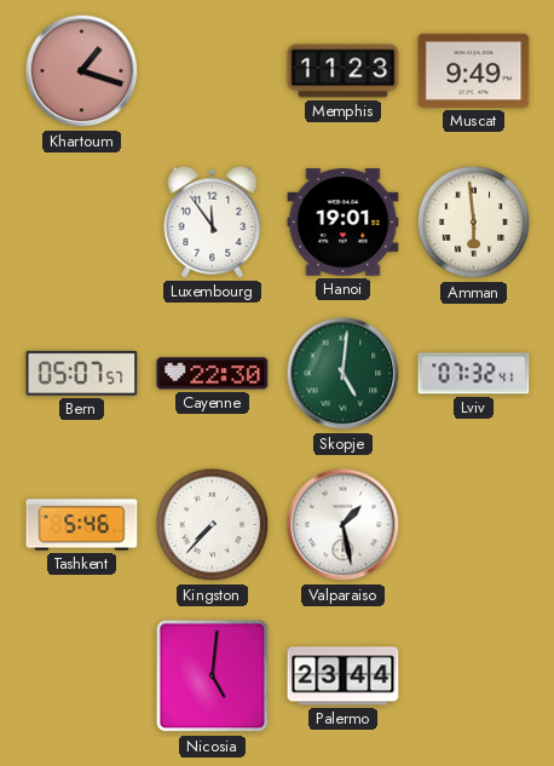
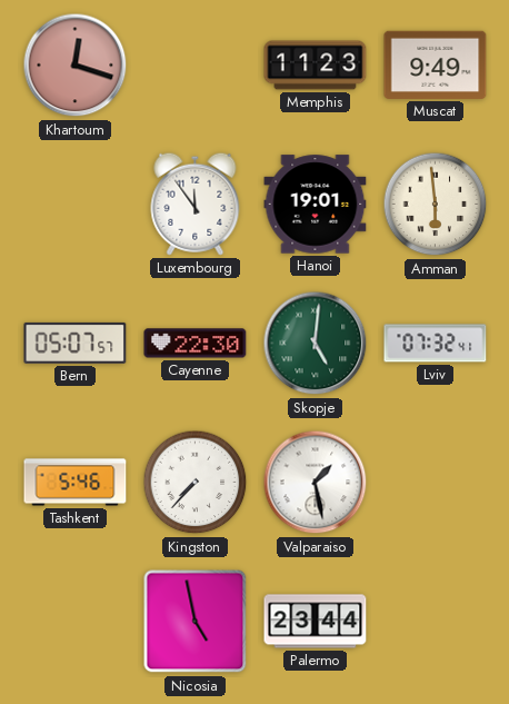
Khartoum: 1:18 -> 12:18 (76, 66)
Nicosia: 5:01 -> 4:58 (196, 622)
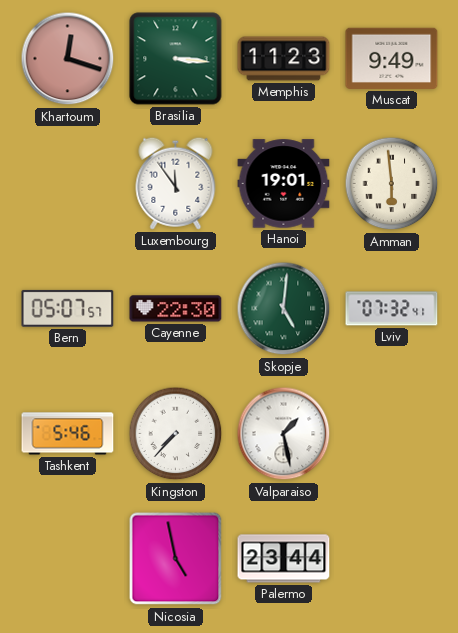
Brasilia: none -> 3:16 (176, 59)
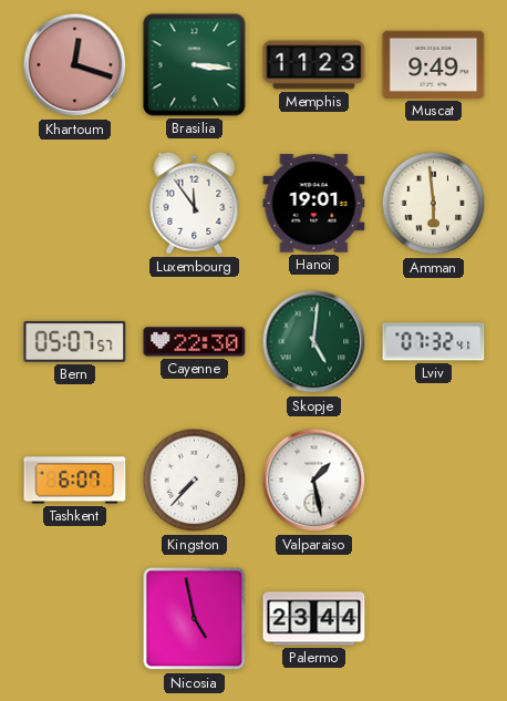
Tashkent: 5:46 -> 6:07 (75, 481)
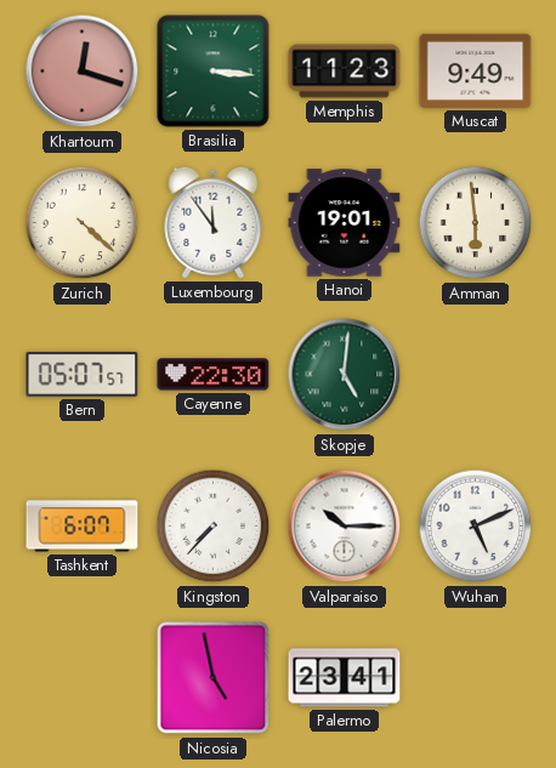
Zurich: none -> 4:22 (83, 223)
Lviv: 07:32 -> none (434, 342)
Valparaiso: 1:28 -> 10:15 (345, 527)
Wuhan: none -> 5:11 (476, 527)
Palermo: 23:44 -> 23:41 (345, 678)
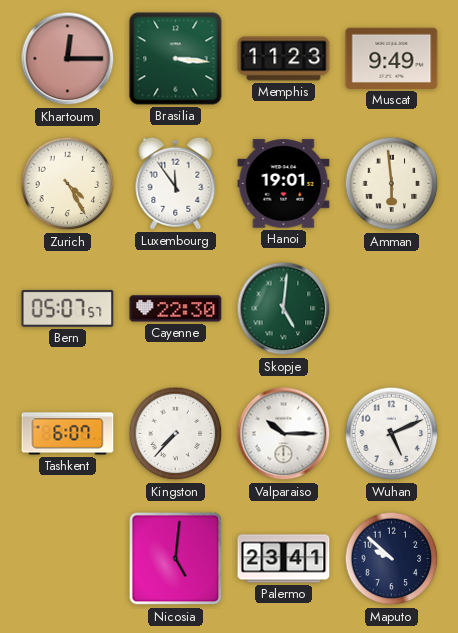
Khartoum: 12:18 -> 12:15 (68, 59)
Zurich: 4:22 -> 4:25 (68, 184)
Nicosia: 4:58 -> 5:01 (176, 559)
Maputo: none -> 9:52 (392, 559)
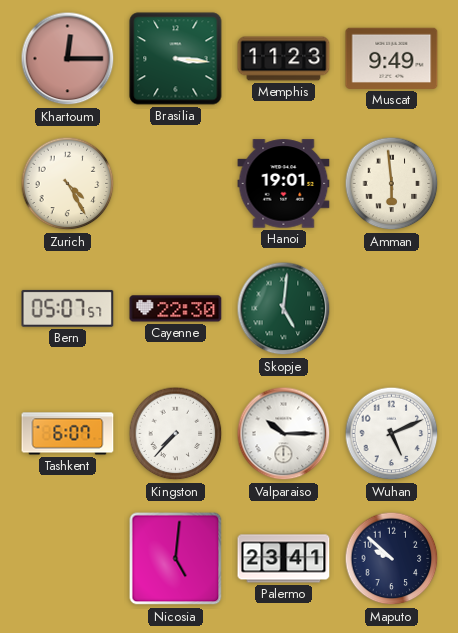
Luxembourg: 11:54 -> none (176, 183)
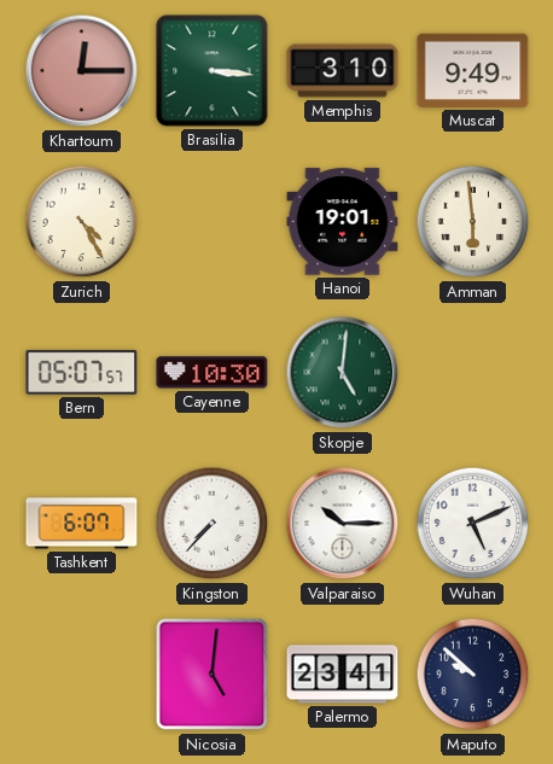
Memphis: 11:23 -> 3:10 (343, 71)
Cayenne: 22:30 -> 10:30 (213, 373)
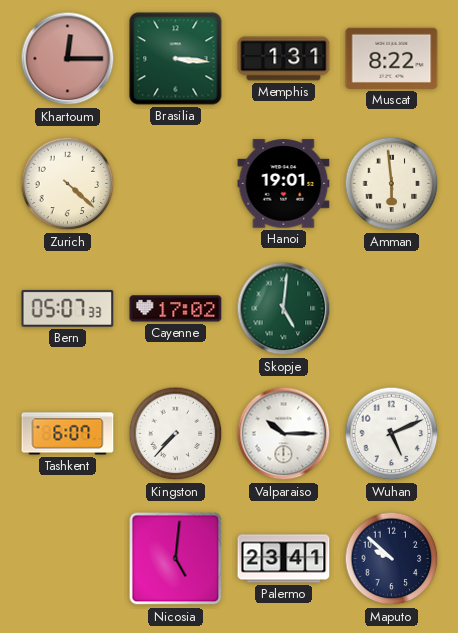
Memphis: 3:10 -> 1:31 (284, 59)
Muscat: 9:49 -> 8:22 (392, 58)
Zurich: 4:25 -> 4:22 (68, 184)
Bern: 05:07:57 -> 05:07:33 (68, 308)
Cayenne: 10:30 -> 17:02 (176, 309)
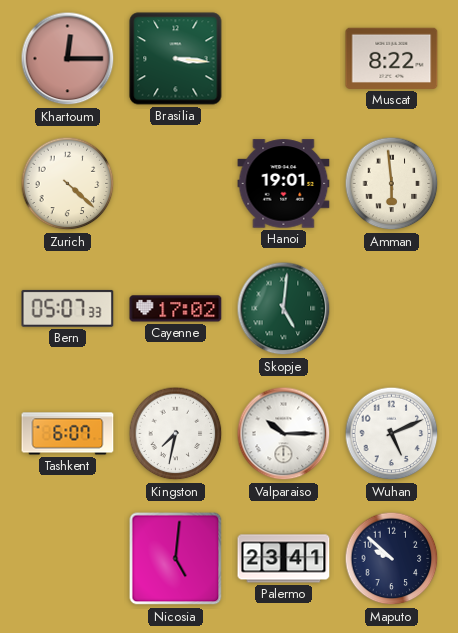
Memphis: 1:31 -> none (284, 59)
Kingston: 7:37 -> 7:32 (176, 434)
